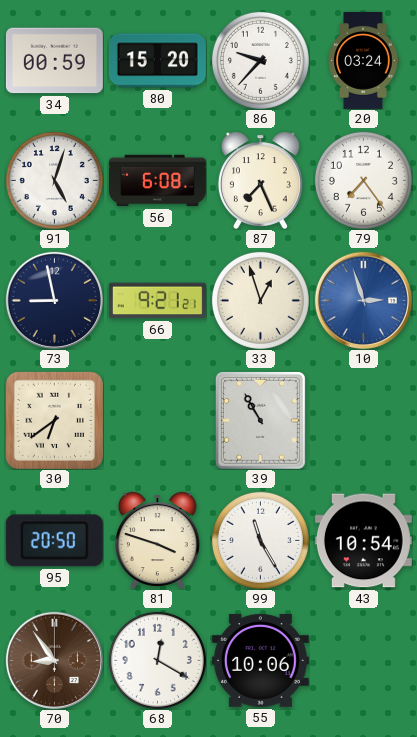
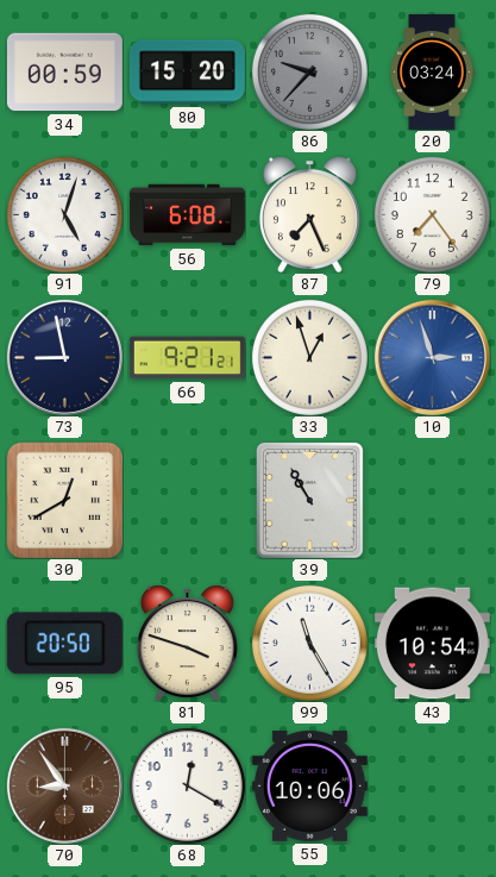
86 dial: white -> grey (309, 71)
30: 6:39 -> 12:40 (64, 500)
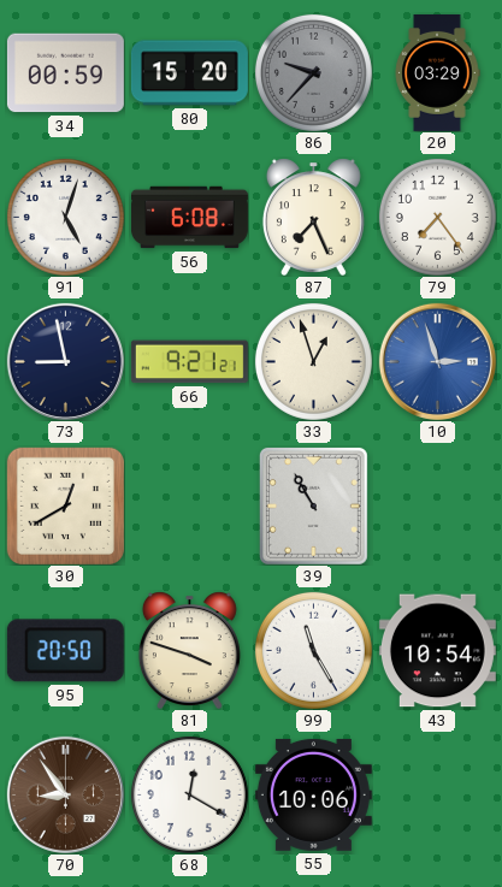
20: 03:24 -> 03:29 (437, 72)
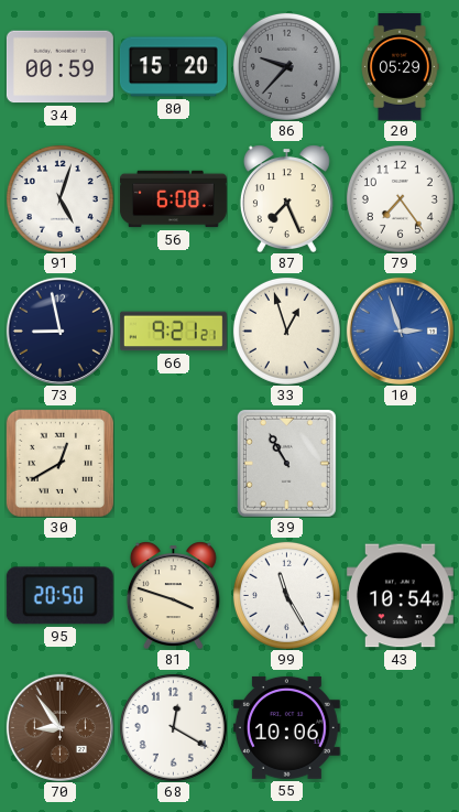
20: 03:29 -> 05:29 (400, 66)
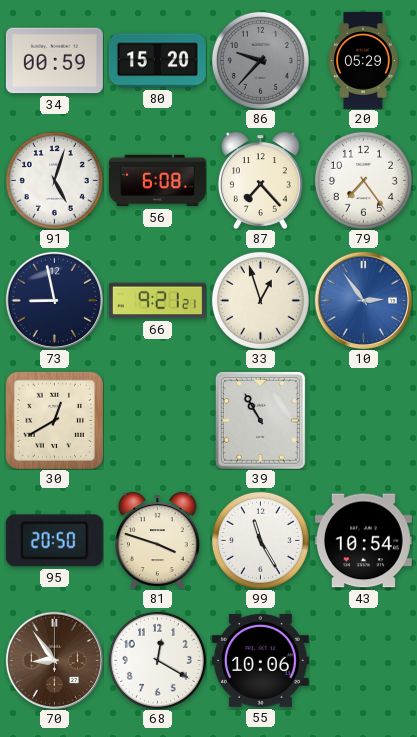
87: 7:26 -> 7:23 (260, 180)
10: 2:57 -> 2:54 (363, 300)
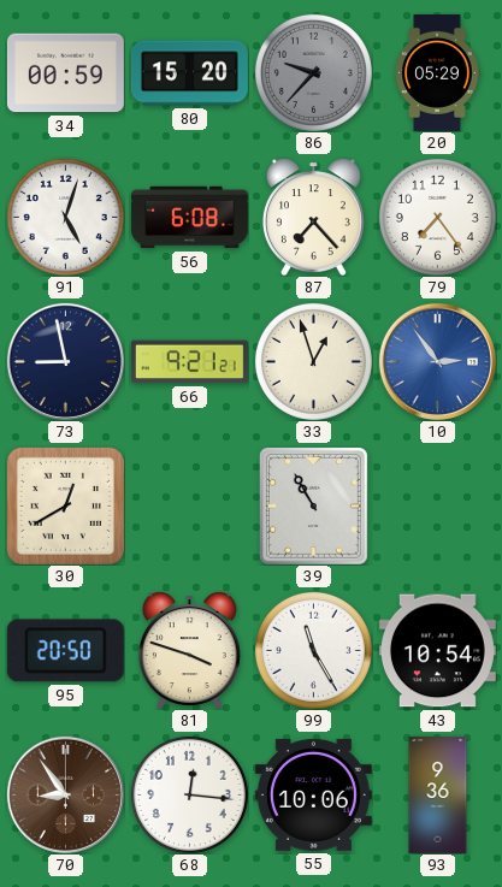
68: 12:20 -> 12:16 (189, 794)
93: none -> 9:36 (438, 794)
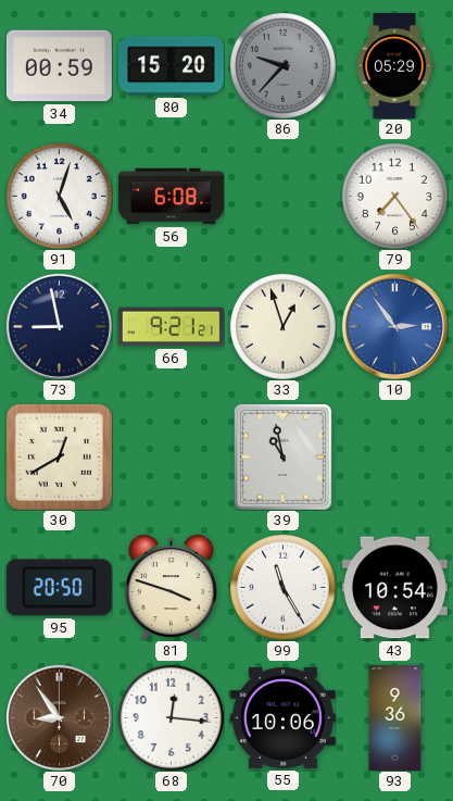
87: 7:23 -> none (313, 217)
39: 10:55 -> 10:58 (282, 456)
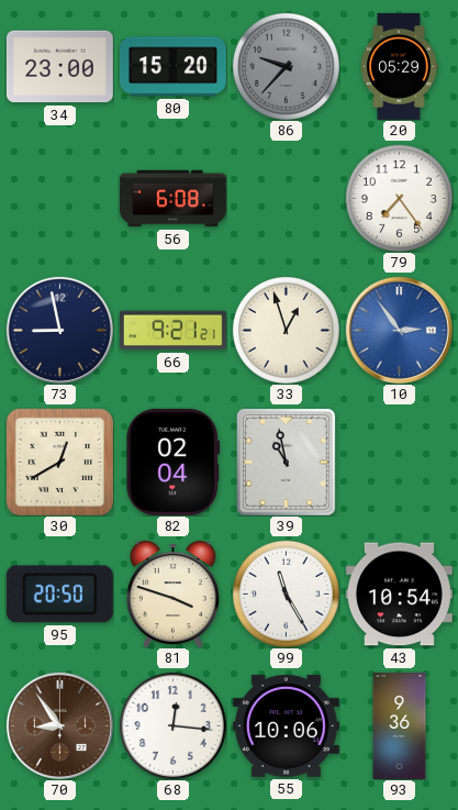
34: 00:59 -> 23:00 (59, 67)
91: 5:03 -> none (59, 196)
82: none -> 02:04 (174, 462)
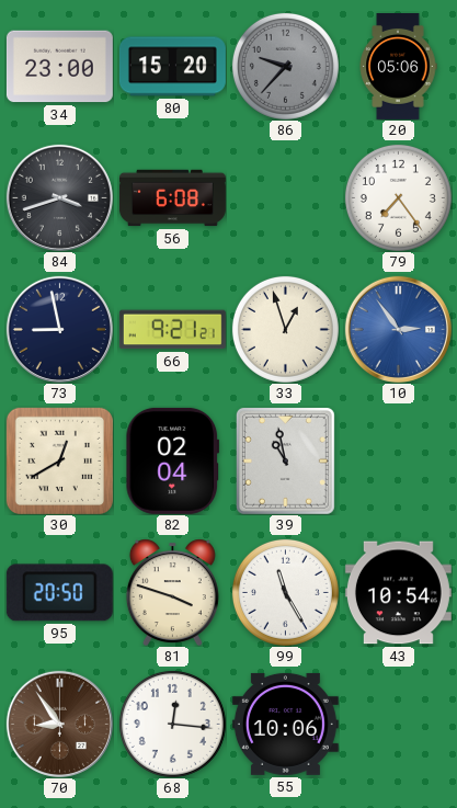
20: 05:29 -> 05:06 (398, 66)
84: none -> 3:42 (59, 197)
93: 9:36 -> none (400, 725)
